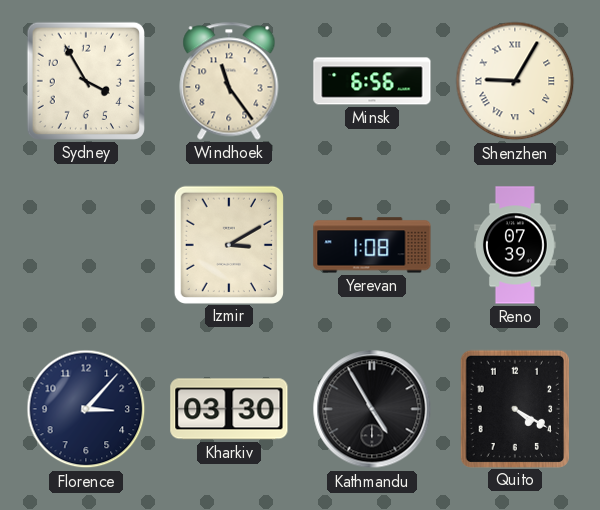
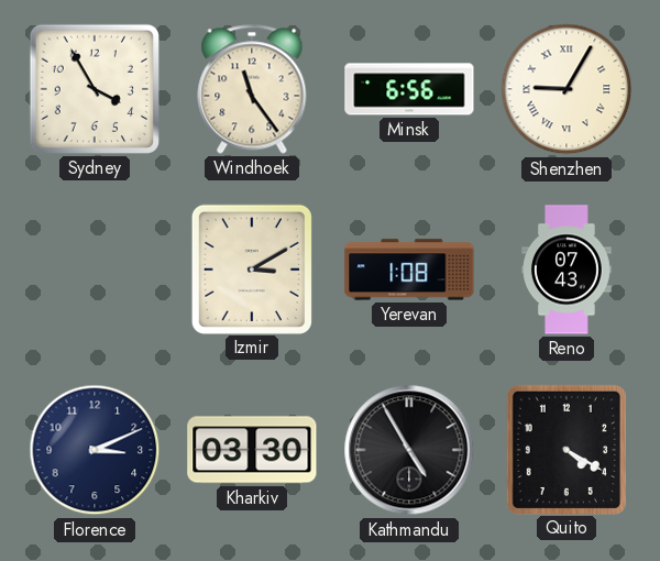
Reno: 07:39 -> 07:43 (568, 269)
Florence: 3:07 -> 3:11 (95, 450)
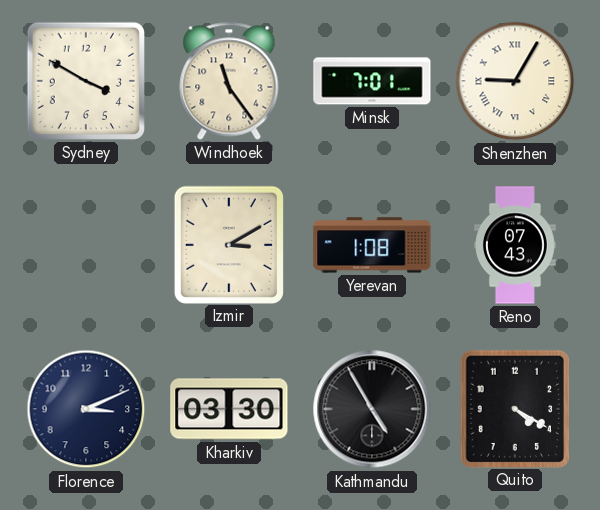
Sydney: 3:55 -> 3:50 (86, 81)
Minsk: 6:56 -> 7:01 (372, 81)
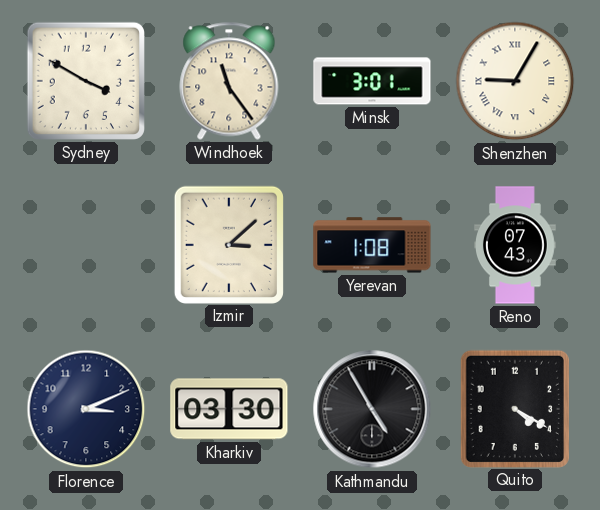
Minsk: 7:01 -> 3:01 (372, 81)
Izmir: 3:10 -> 3:08 (229, 244)
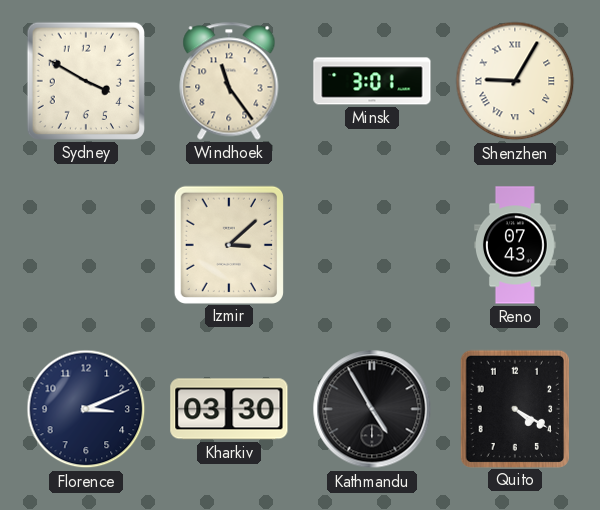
Yerevan: 1:08 -> none (372, 245)
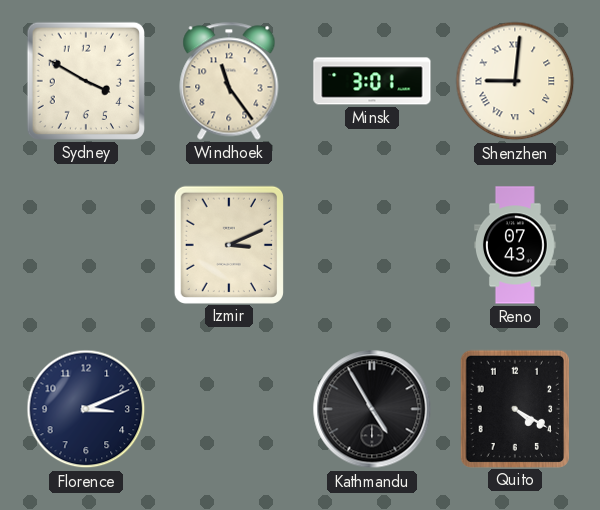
Shenzhen: 9:05 -> 9:01 (515, 81)
Izmir: 3:08 -> 3:11 (229, 244)
Kharkiv: 03:30 -> none (229, 409)
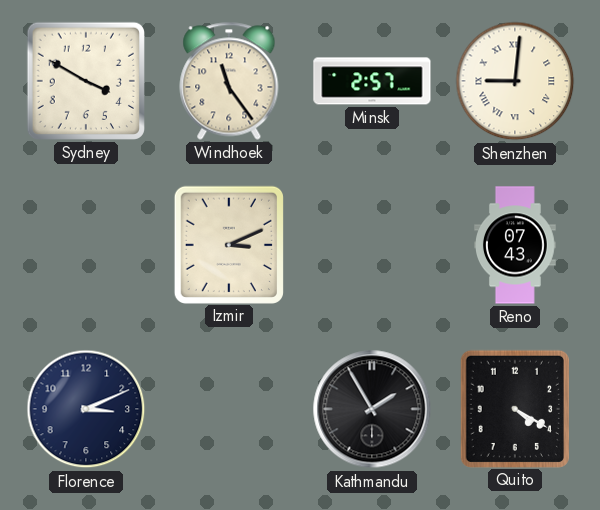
Minsk: 3:01 -> 2:57 (372, 81)
Kathmandu: 4:55 -> 1:55 (372, 409)
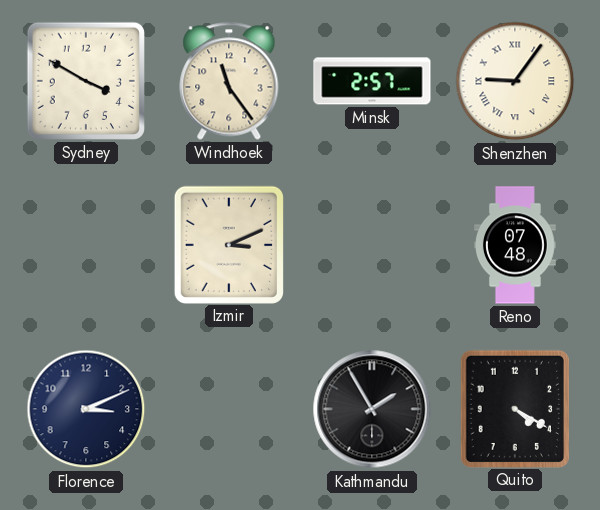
Shenzhen: 9:01 -> 9:06 (515, 81)
Reno: 07:43 -> 07:48 (516, 245)
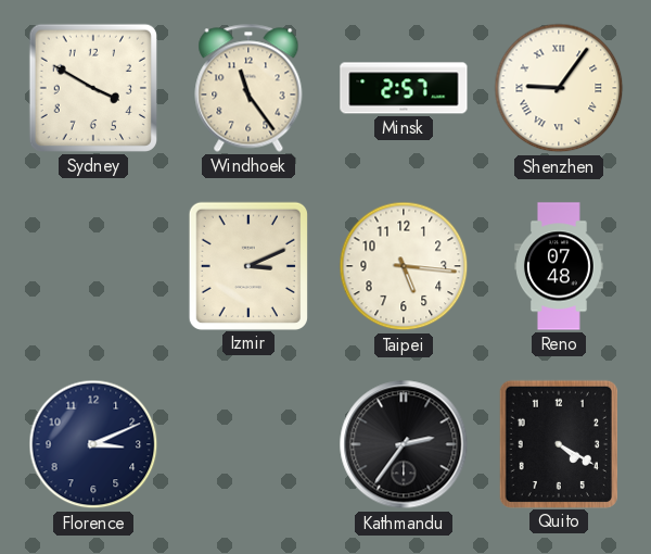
Taipei: none -> 5:16 (404, 266)
Kathmandu: 1:55 -> 2:36 (404, 444)
